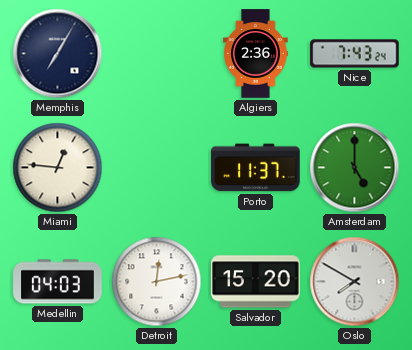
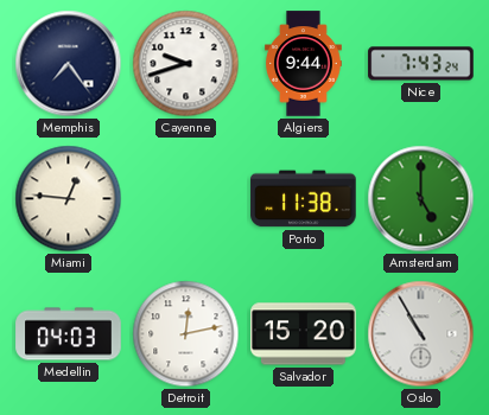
Memphis: 7:05 -> 7:24 (69, 64)
Cayenne: none -> 9:42 (186, 64)
Algiers: 2:36 -> 9:44 (304, 64)
Porto: 11:37 -> 11:38 (304, 199)
Oslo: 7:50 -> 10:55 (421, 334)
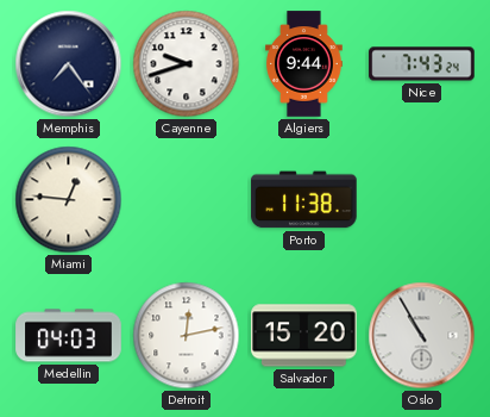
Amsterdam: 5:00 -> none (421, 199)
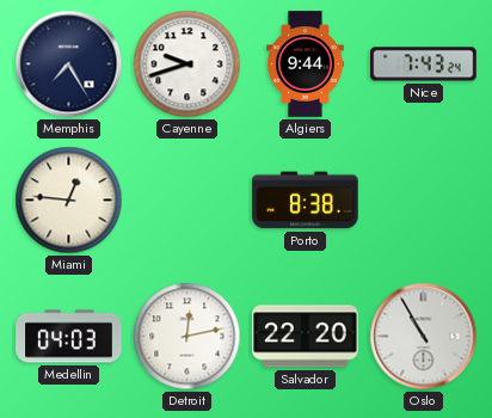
Memphis: 7:24 -> 7:25 (69, 64)
Porto: 11:38 -> 8:38 (306, 201)
Salvador: 15:20 -> 22:20 (306, 337)
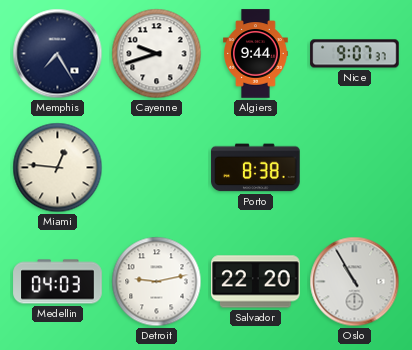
Nice: 7:43 -> 9:07 (355, 54)
Detroit: 12:13 -> 9:13 (157, 282)
